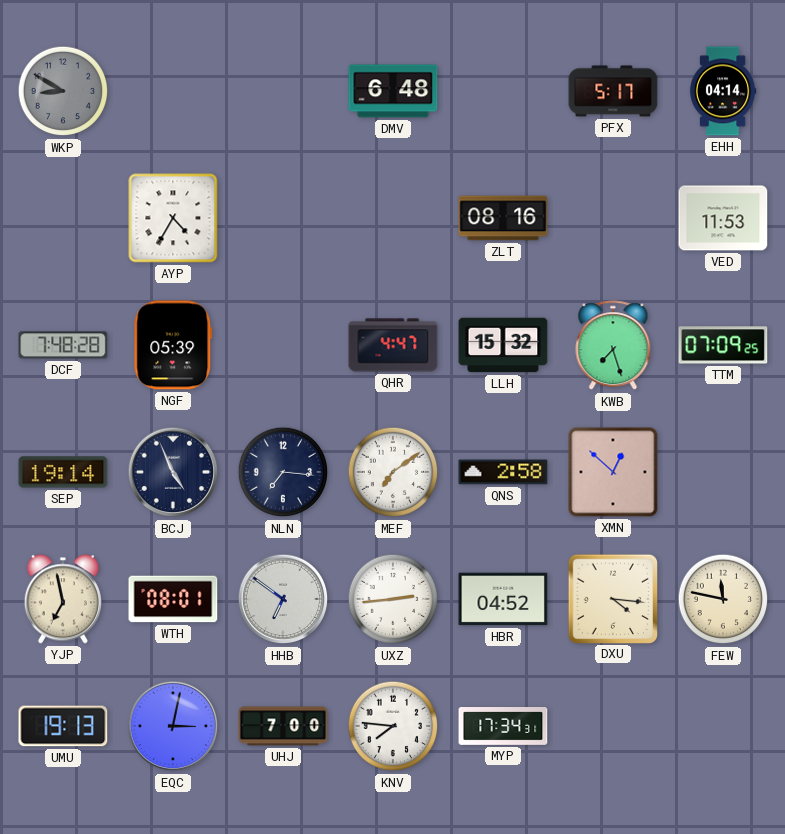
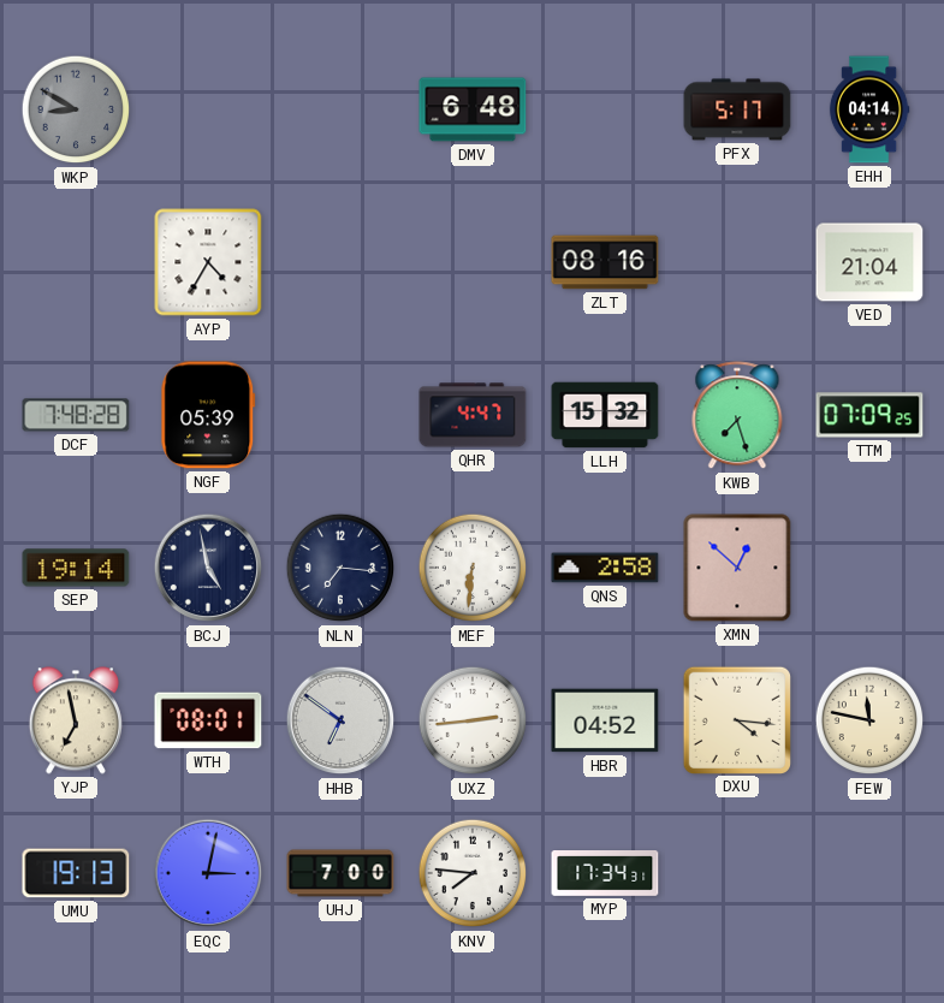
VED: 11:53 -> 21:04 (869, 262)
BCJ: 4:56 -> 4:58 (208, 568)
MEF: 7:09 -> 6:31 (473, 568)
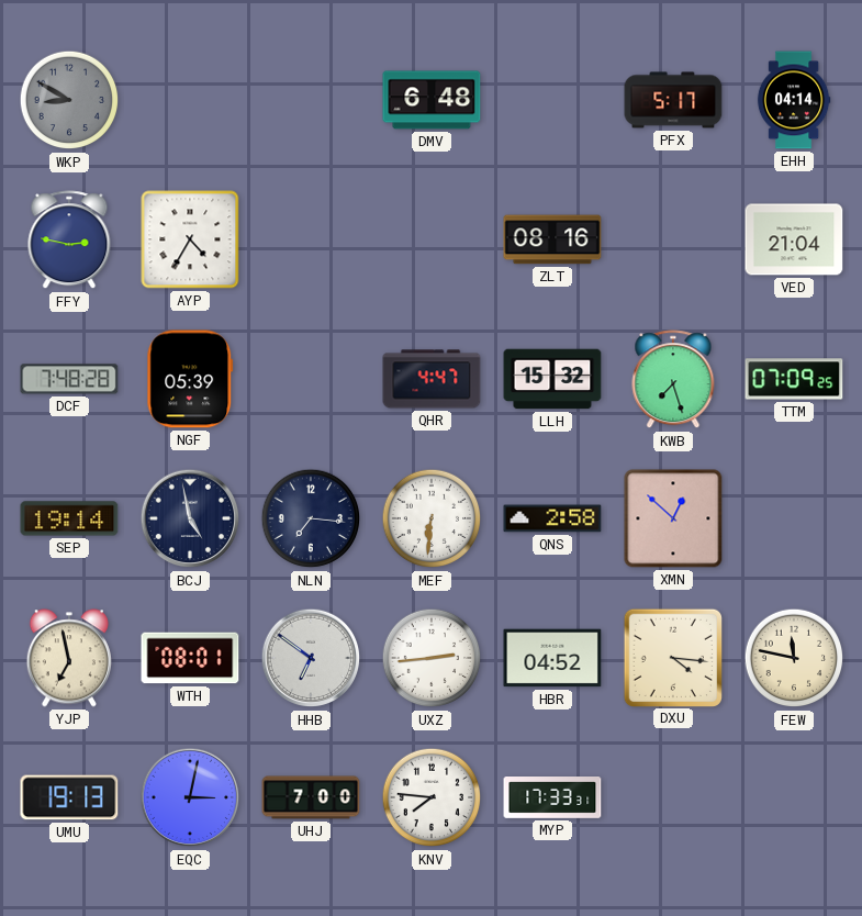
FFY: none -> 2:47 (69, 241)
MYP: 17:34 -> 17:33 (552, 798)
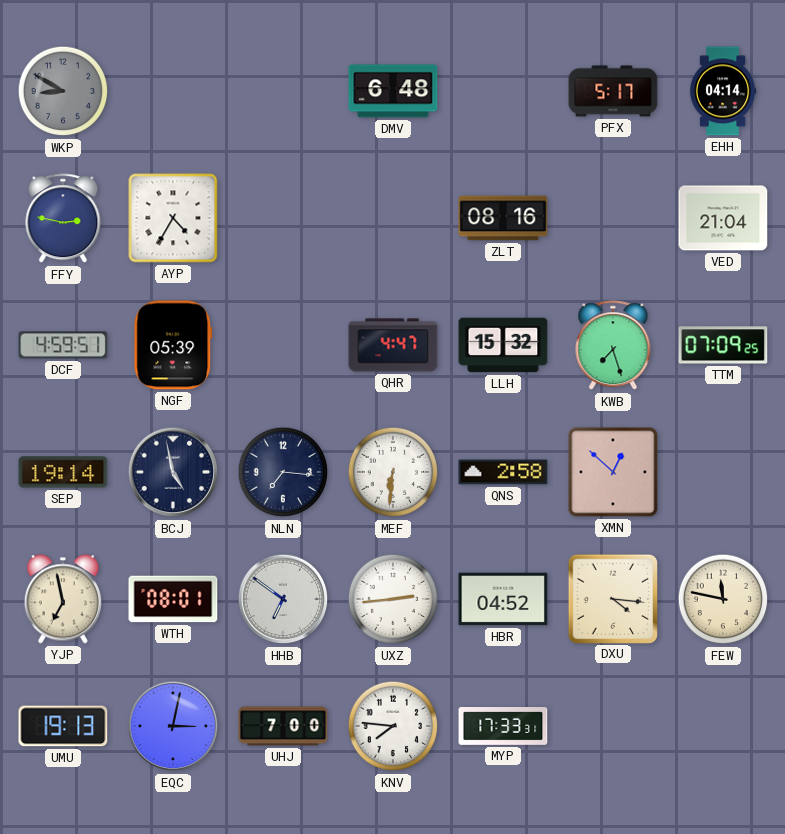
DCF: 7:48 -> 4:59 (63, 345)
